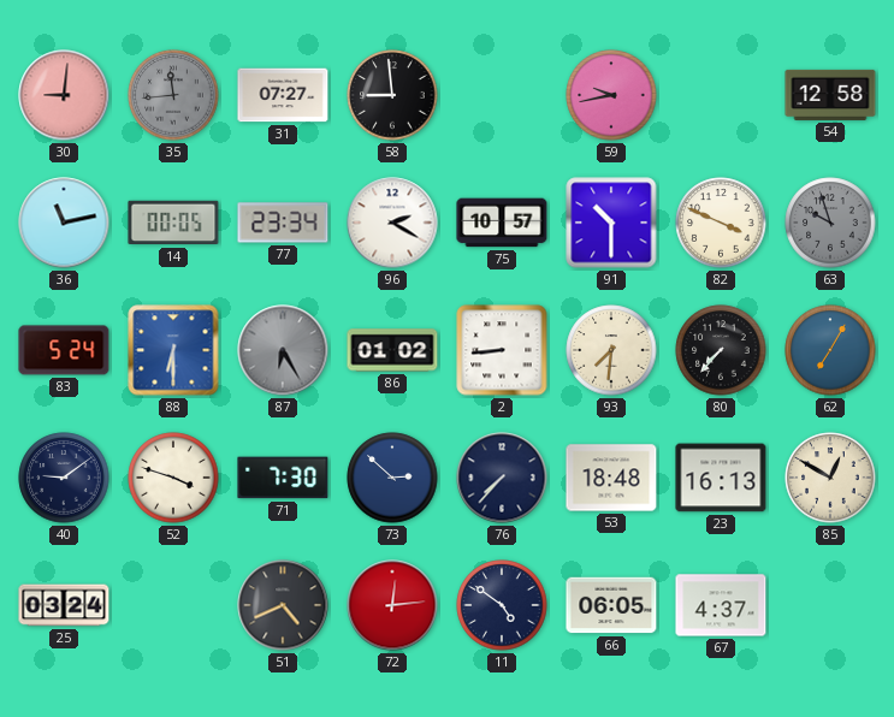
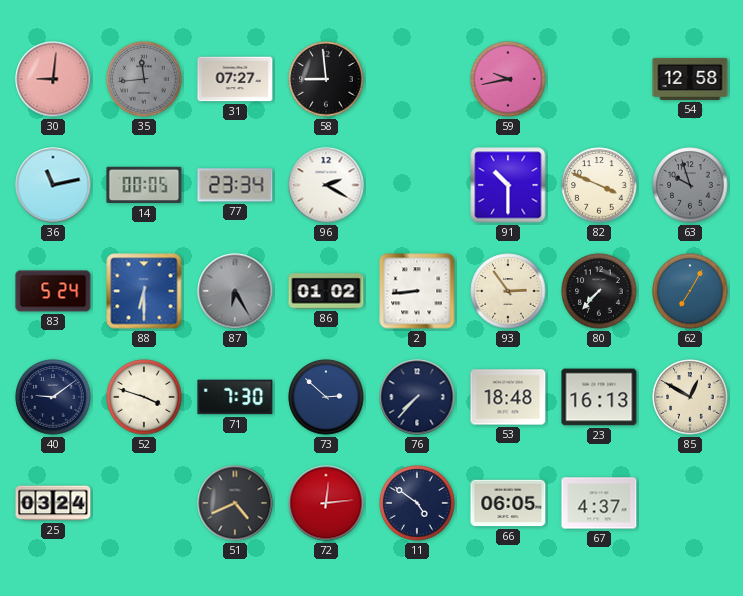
75: 10:57 -> none (502, 223)
93: 7:31 -> 2:54 (508, 291)
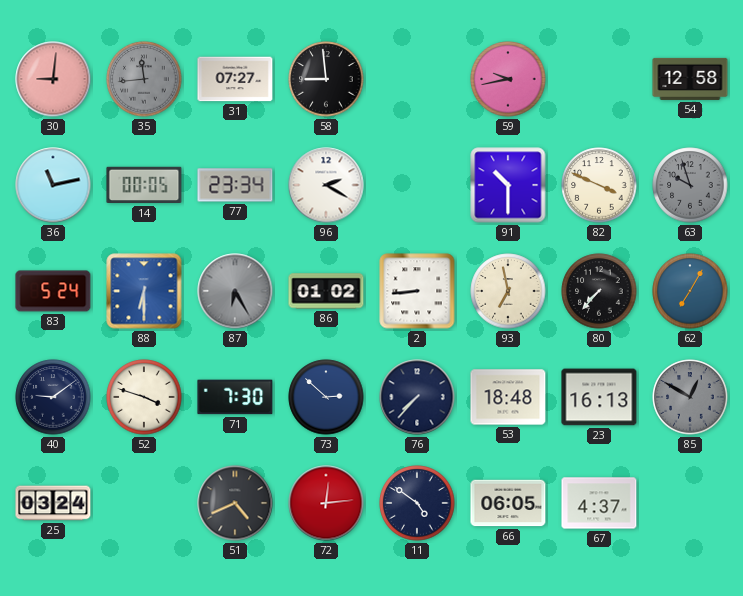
93: 2:54 -> 6:58 (508, 291)
85 dial: cream -> grey (690, 397)
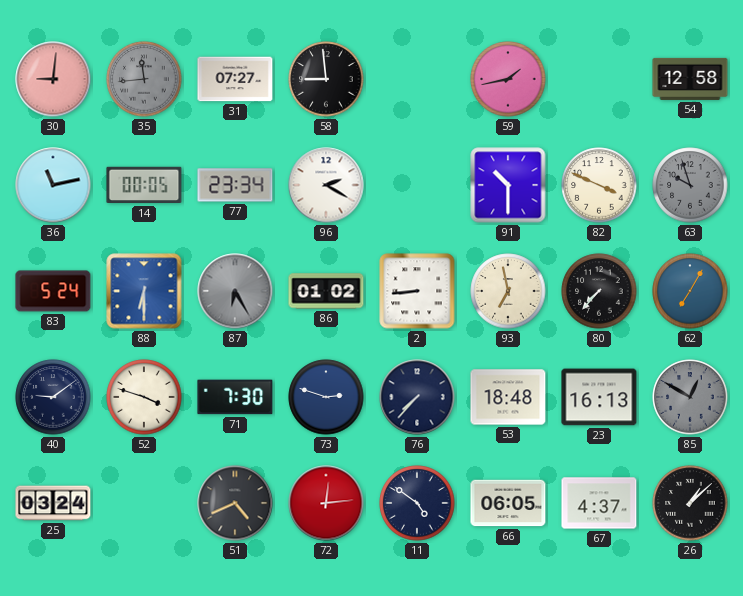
59: 9:43 -> 1:43 (508, 79)
73: 2:52 -> 2:48 (326, 397)
26: none -> 1:08 (690, 503)
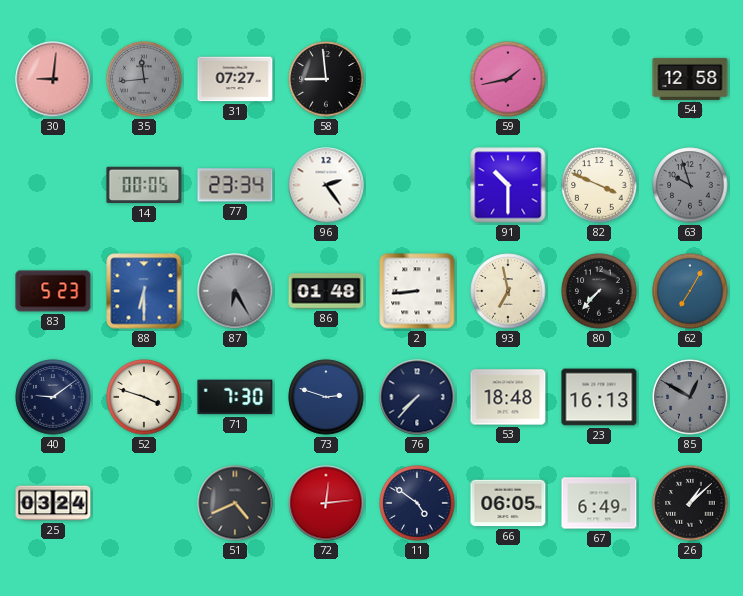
36: 11:13 -> none (53, 185)
96: 2:20 -> 2:24 (326, 185)
83: 5:24 -> 5:23 (53, 291)
86: 01:02 -> 01:48 (326, 291)
67: 4:37 -> 6:49 (599, 503)
